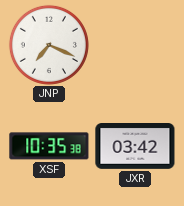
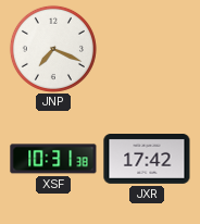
XSF: 10:35 -> 10:31 (53, 159)
JXR: 03:42 -> 17:42 (147, 160)
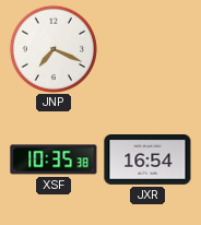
XSF: 10:31 -> 10:35 (54, 159)
JXR: 17:42 -> 16:54 (147, 161)
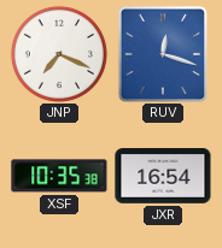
RUV: none -> 12:18 (162, 53)
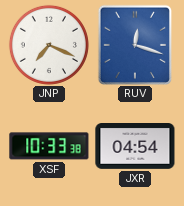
XSF: 10:35 -> 10:33 (49, 146)
JXR: 16:54 -> 04:54 (135, 147)
